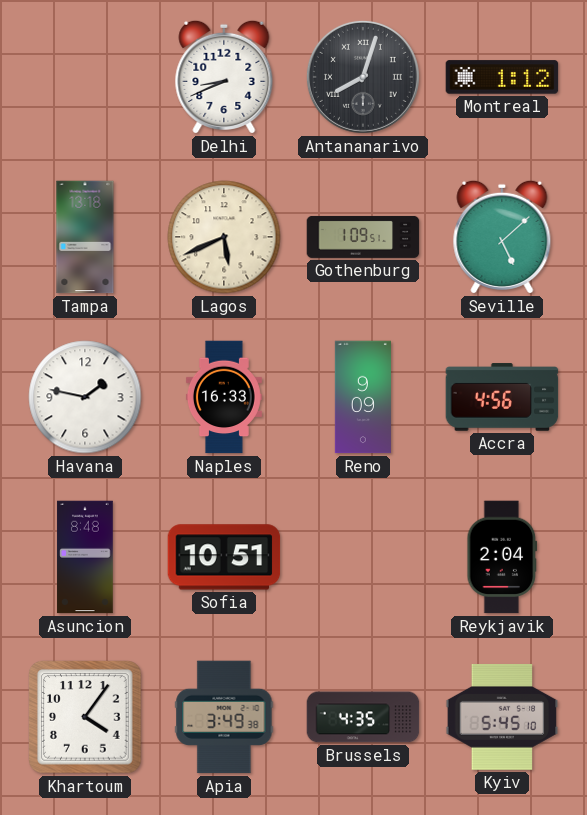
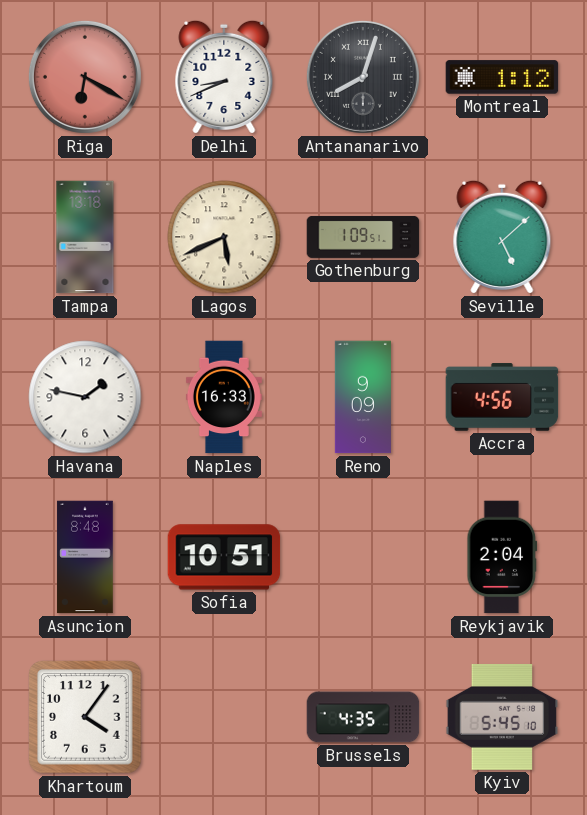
Riga: none -> 6:20 (85, 77)
Apia: 3:49 -> none (224, 717)
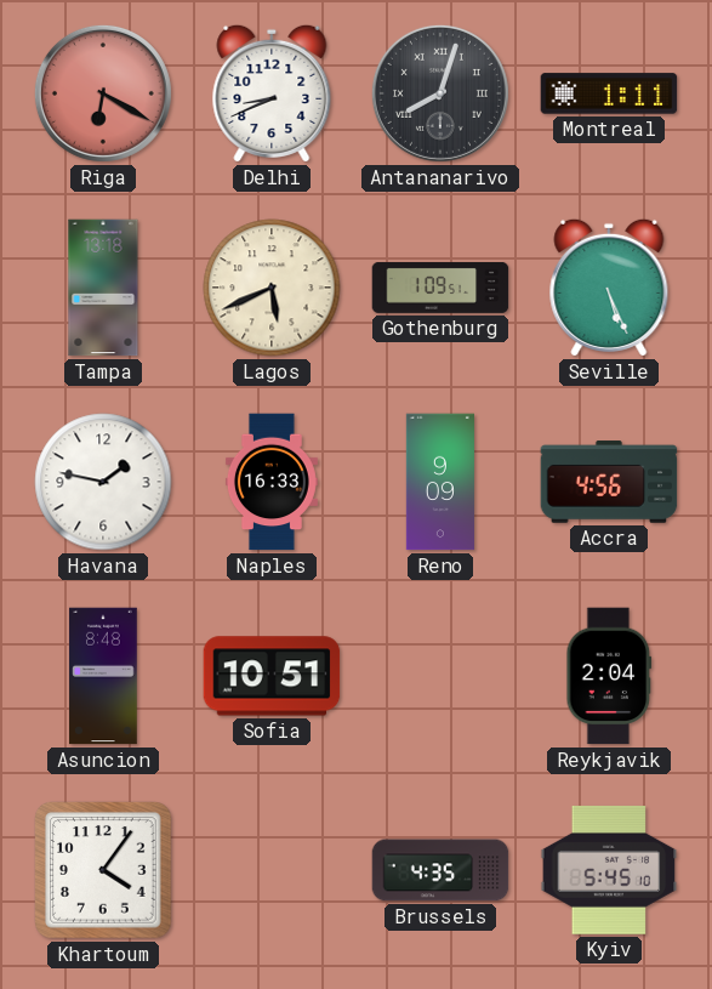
Montreal: 1:12 -> 1:11 (609, 93)
Seville: 5:08 -> 5:26 (609, 288)
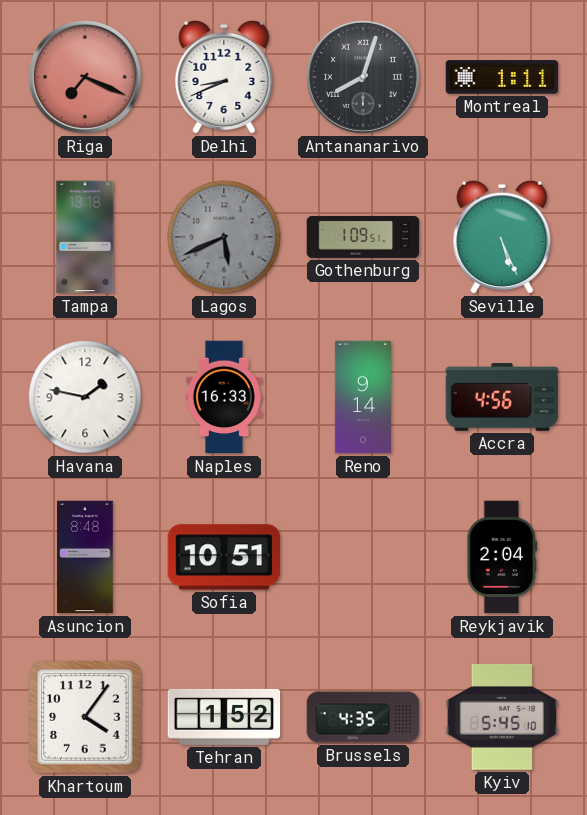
Riga: 6:20 -> 7:19 (85, 77)
Lagos dial: cream -> grey (224, 237)
Reno: 9:09 -> 9:14 (363, 397)
Tehran: none -> 1:52 (224, 717)
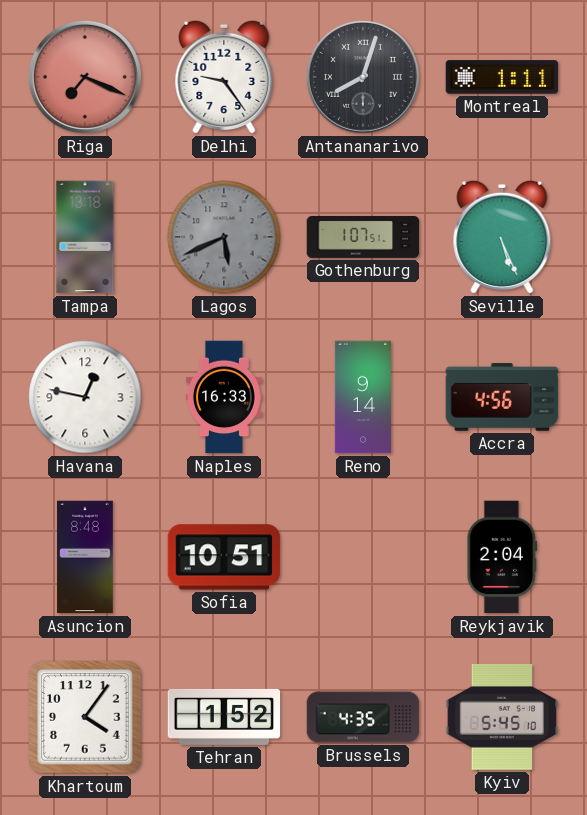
Delhi: 8:41 -> 9:24 (224, 77)
Gothenburg: 1:09 -> 1:07 (363, 237)
Havana: 1:47 -> 12:47 (85, 397)
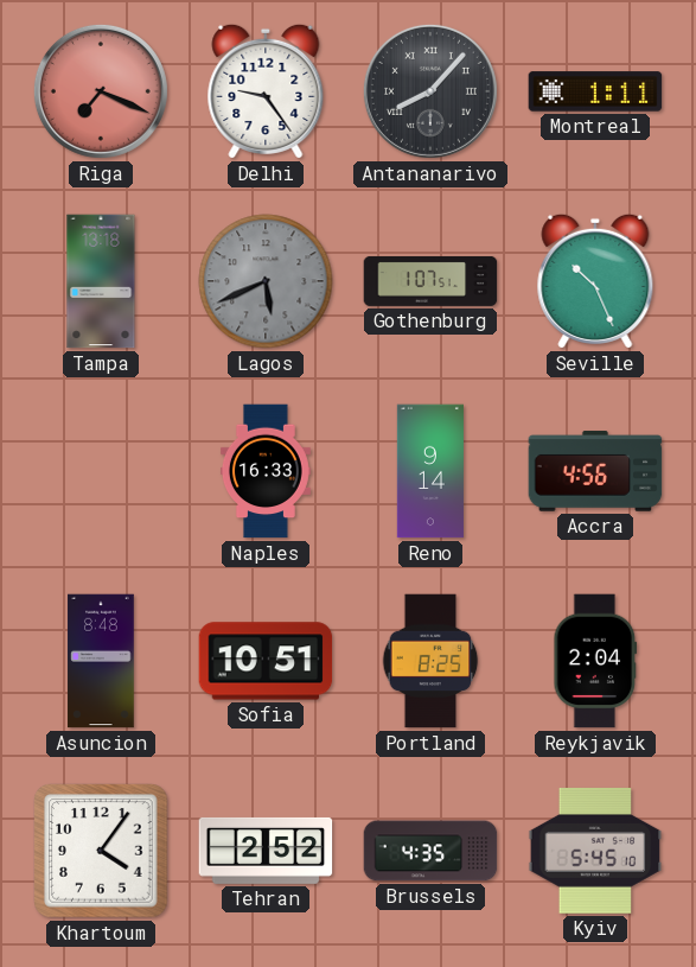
Antananarivo: 8:03 -> 8:07 (430, 91)
Seville: 5:26 -> 10:26 (595, 281)
Havana: 12:47 -> none (85, 397)
Portland: none -> 8:25 (430, 661)
Tehran: 1:52 -> 2:52 (266, 851)
